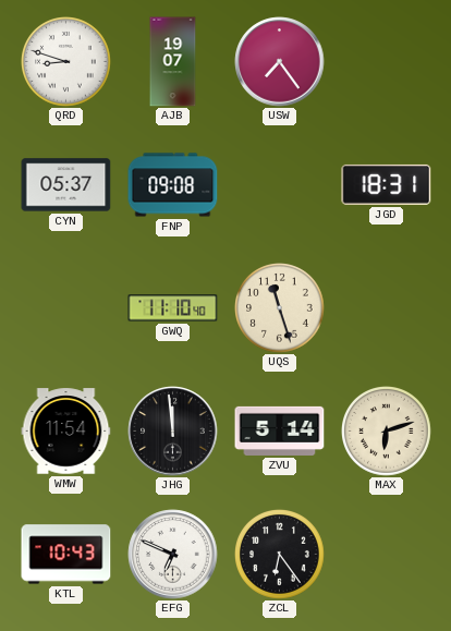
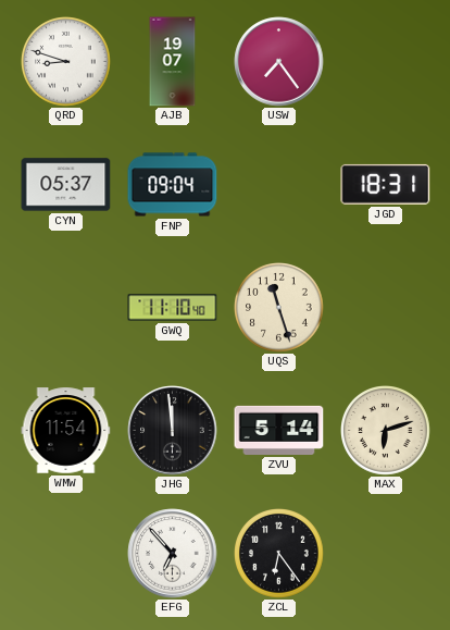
FNP: 09:08 -> 09:04 (173, 185)
KTL: 10:43 -> none (66, 555)
EFG: 6:49 -> 6:53 (173, 554)
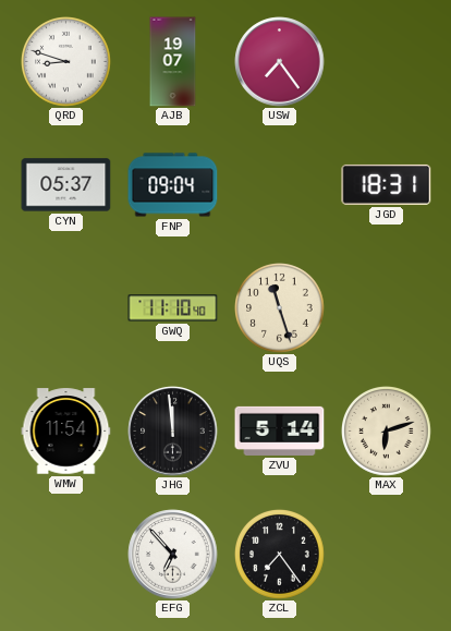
ZCL: 6:24 -> 7:24 (280, 555)
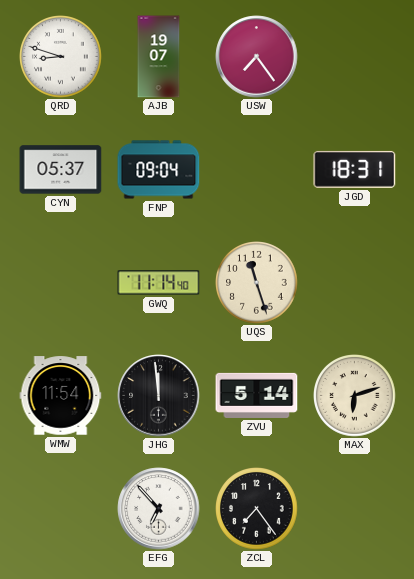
GWQ: 11:10 -> 11:14 (159, 283)
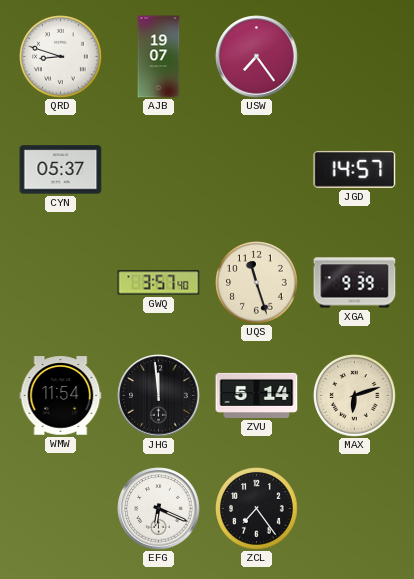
FNP: 09:04 -> none (159, 170)
JGD: 18:31 -> 14:57 (355, 169)
GWQ: 11:14 -> 3:57 (159, 283)
XGA: none -> 9:39 (355, 283)
EFG: 6:53 -> 6:19 (159, 509)
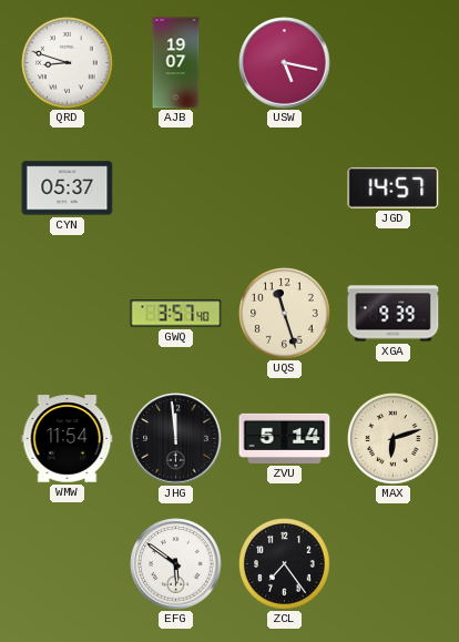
USW: 7:24 -> 5:17 (285, 63)
EFG: 6:19 -> 5:51 (176, 564)
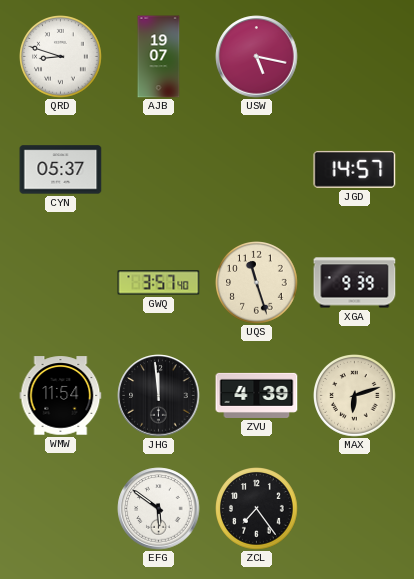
ZVU: 5:14 -> 4:39 (257, 395)
